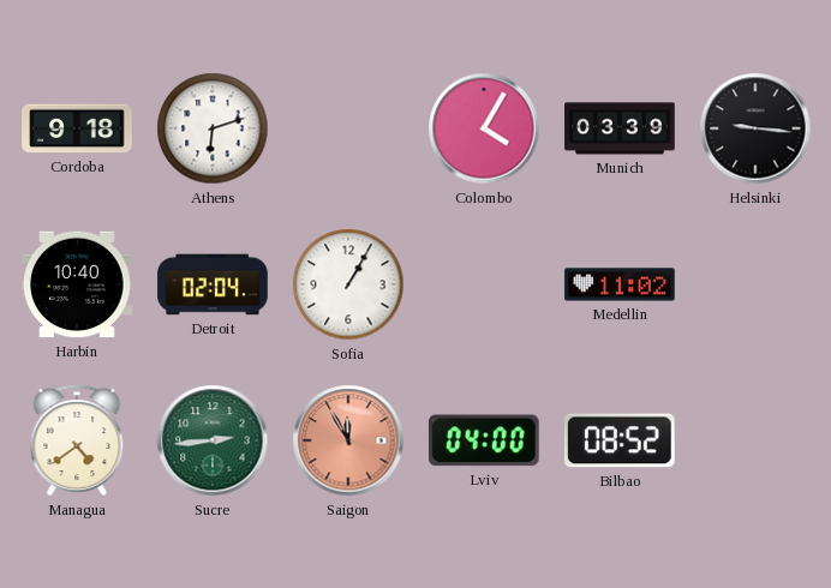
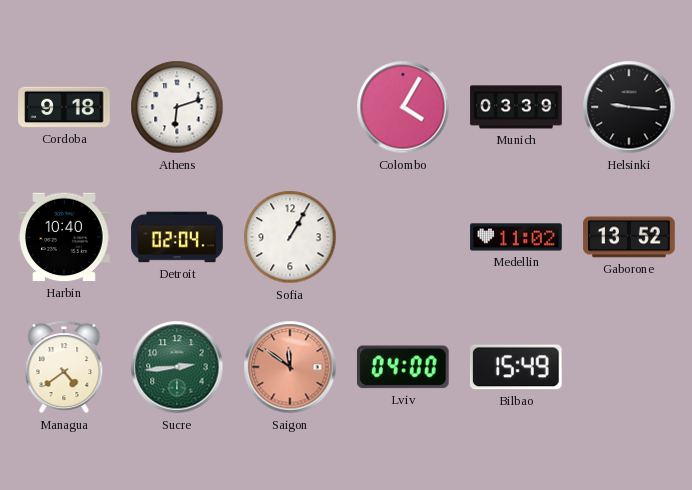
Gaborone: none -> 13:52 (629, 237)
Saigon: 11:55 -> 11:51 (290, 367)
Bilbao: 08:52 -> 15:49 (516, 367)
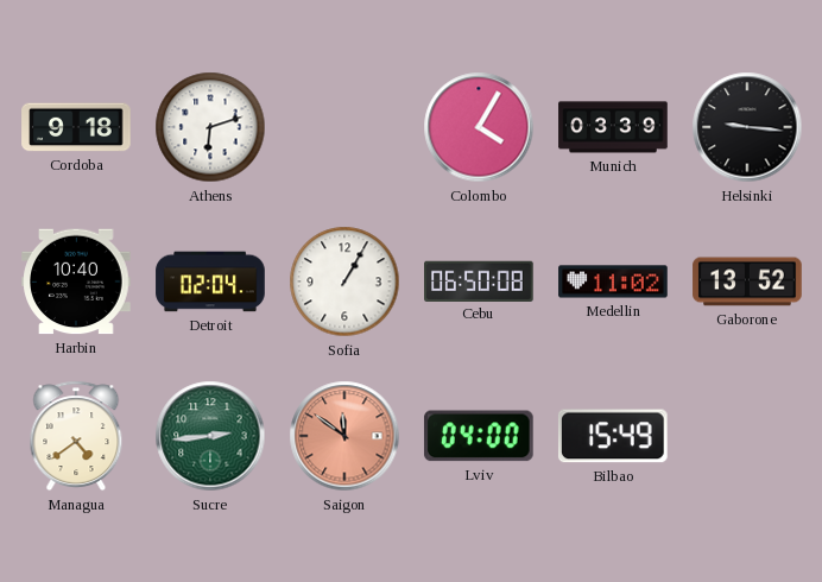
Cebu: none -> 06:50 (480, 280)
